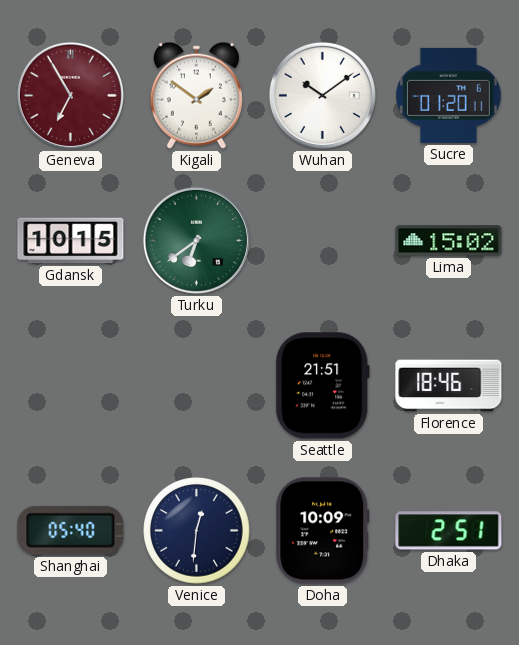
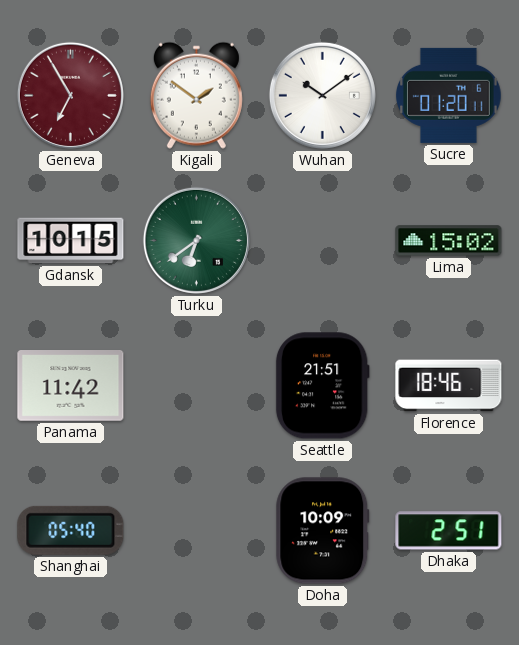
Panama: none -> 11:42 (71, 386)
Venice: 12:31 -> none (197, 531)
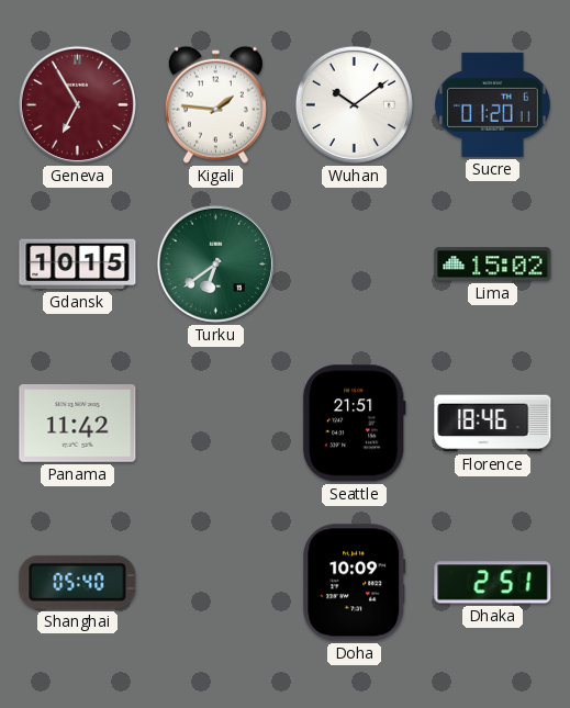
Kigali: 1:51 -> 1:46 (215, 104)
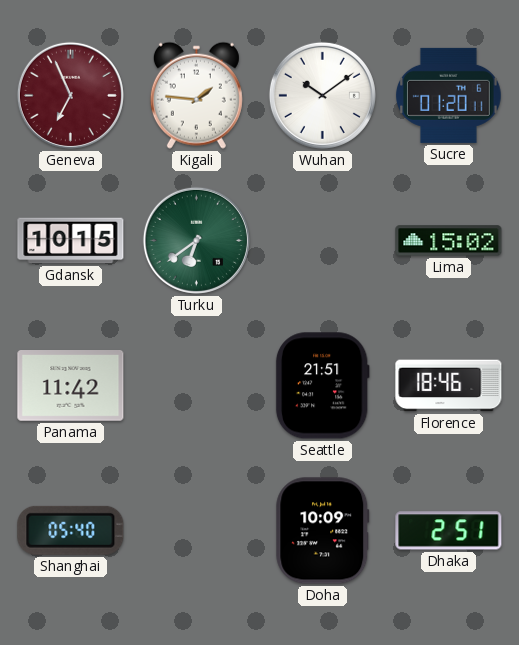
Geneva: 6:55 -> 6:56 (70, 95)
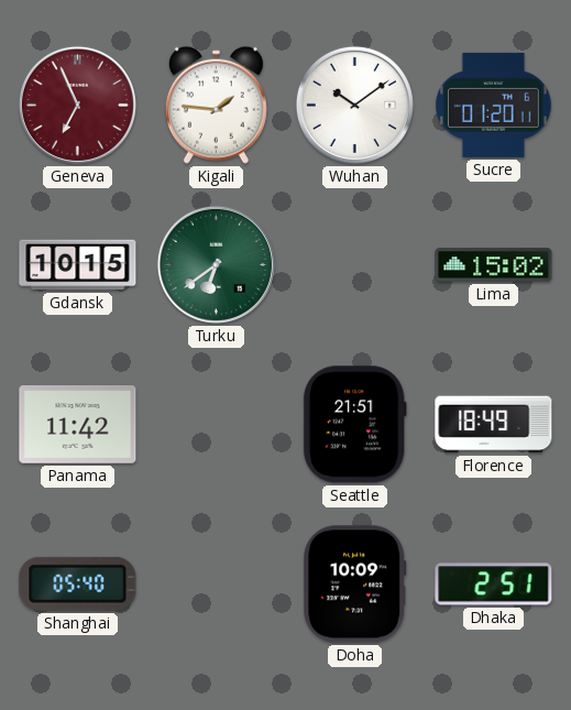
Florence: 18:46 -> 18:49 (494, 425)
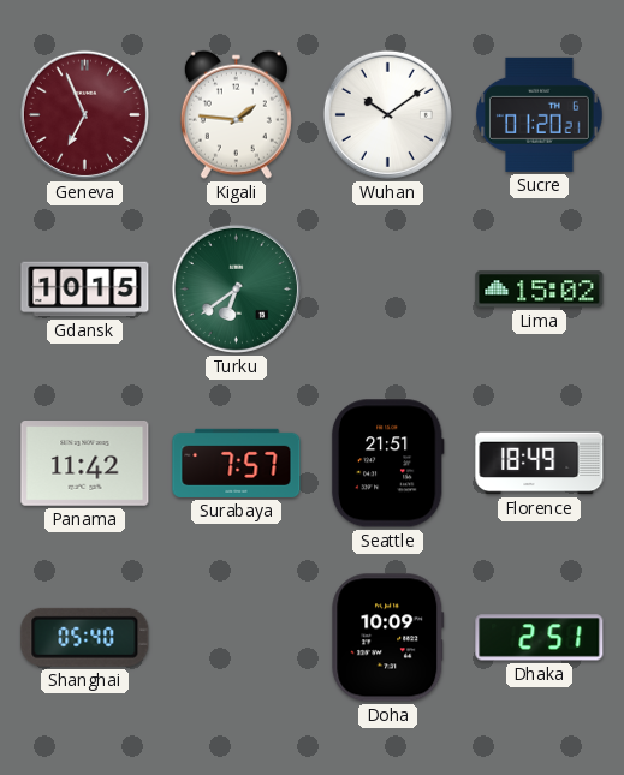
Sucre: 01:20:11 -> 01:20:21 (540, 114)
Surabaya: none -> 7:57 (237, 463)
